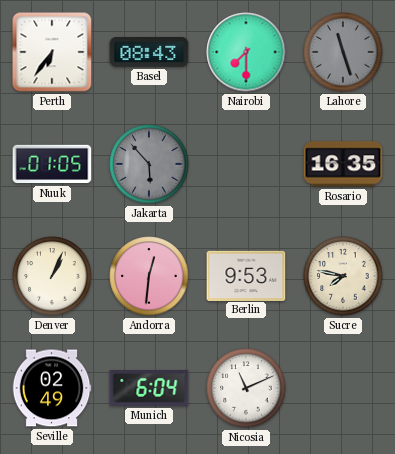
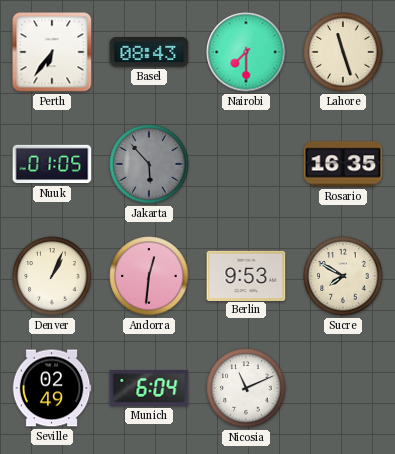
Lahore dial: grey -> cream (343, 52)
Sucre: 7:47 -> 7:50 (343, 276)
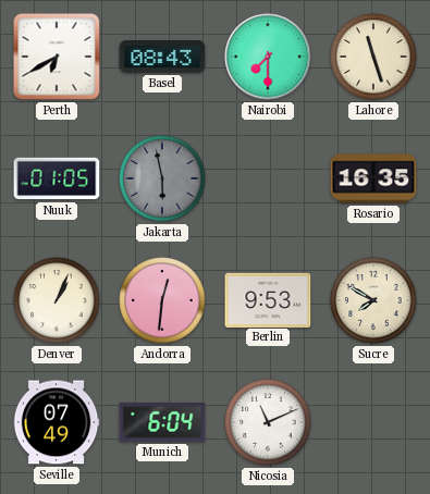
Perth: 6:36 -> 6:40 (57, 57)
Jakarta: 5:53 -> 5:58 (162, 178)
Seville: 02:49 -> 07:49 (57, 422)
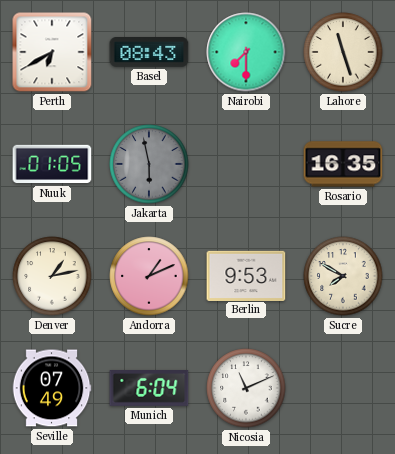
Denver: 1:04 -> 1:13 (52, 276)
Andorra: 12:31 -> 1:11 (149, 276)
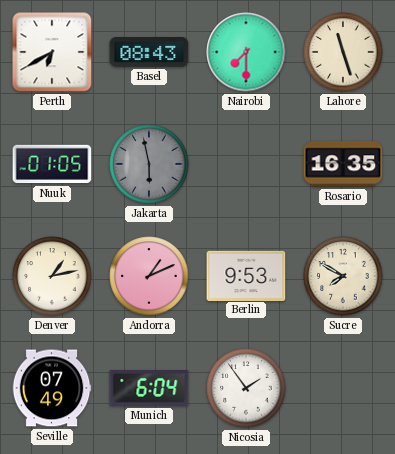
Nicosia: 11:11 -> 1:54 (246, 388)
